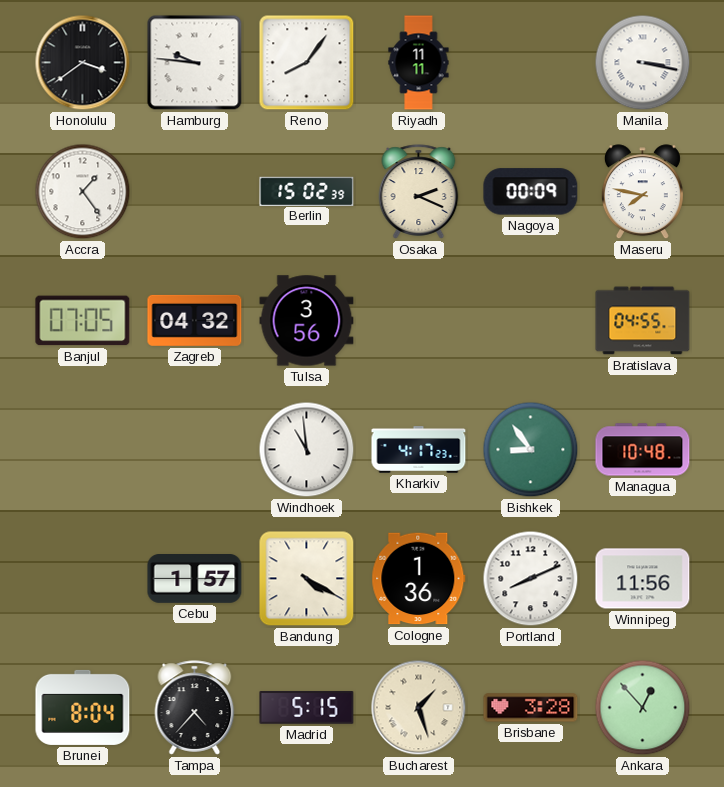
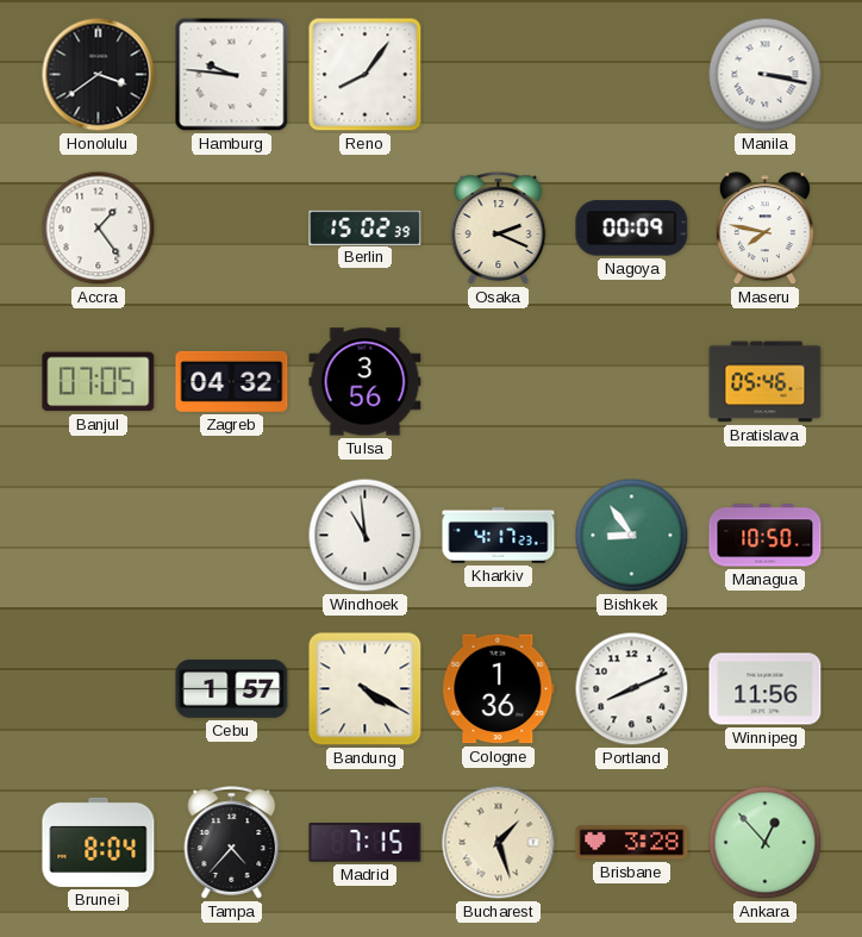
Riyadh: 11:11 -> none (419, 63)
Bratislava: 04:55 -> 05:46 (766, 382)
Managua: 10:48 -> 10:50 (766, 536)
Madrid: 5:15 -> 7:15 (366, 843)
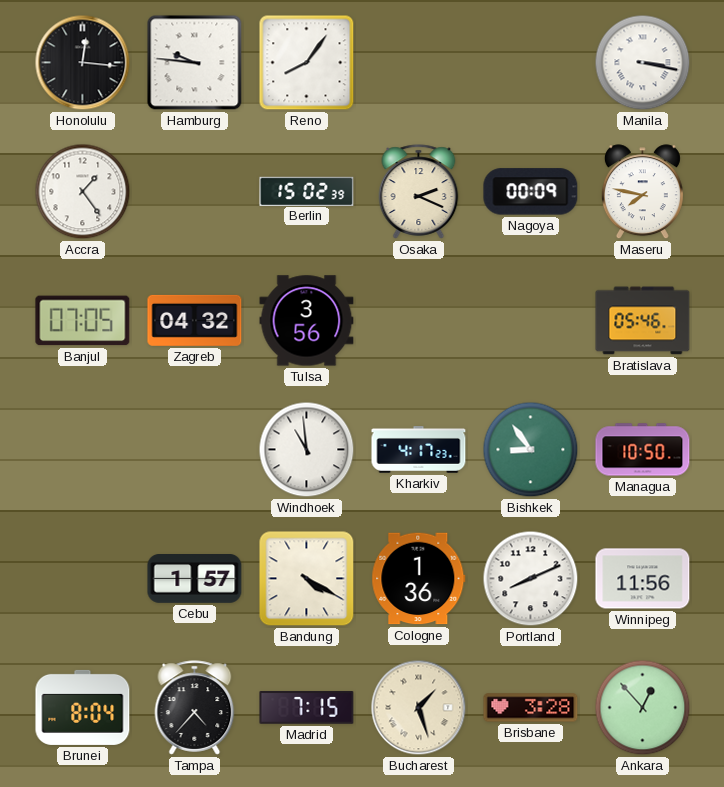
Honolulu: 3:39 -> 12:16 (83, 63)
